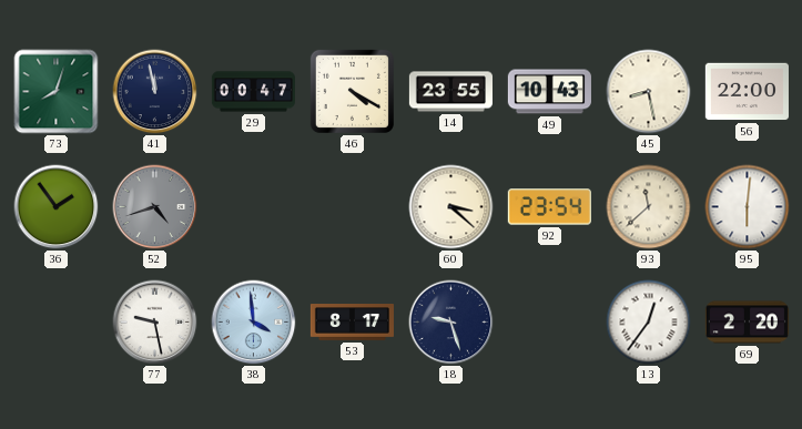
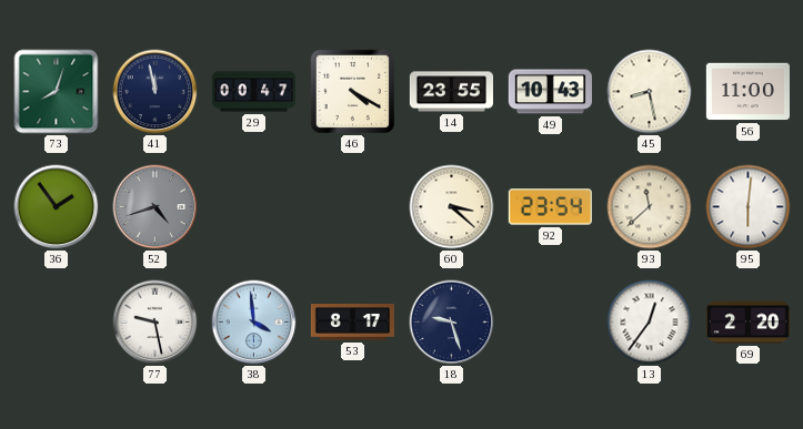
56: 22:00 -> 11:00 (747, 92)
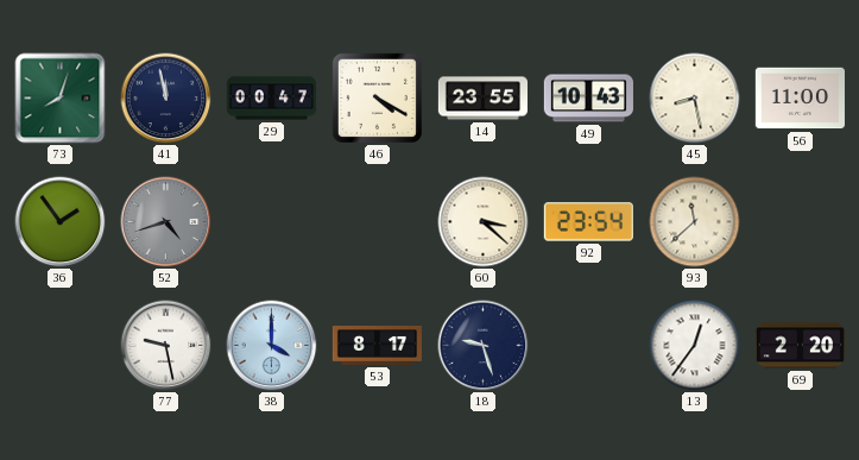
95: 6:01 -> none (749, 207)
38: 3:59 -> 4:00 (272, 346)
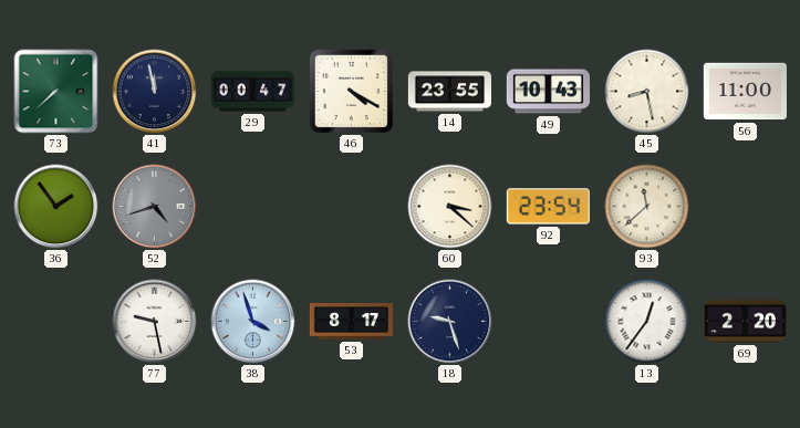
73: 8:03 -> 7:38 (56, 92)
38: 4:00 -> 3:57 (253, 322)
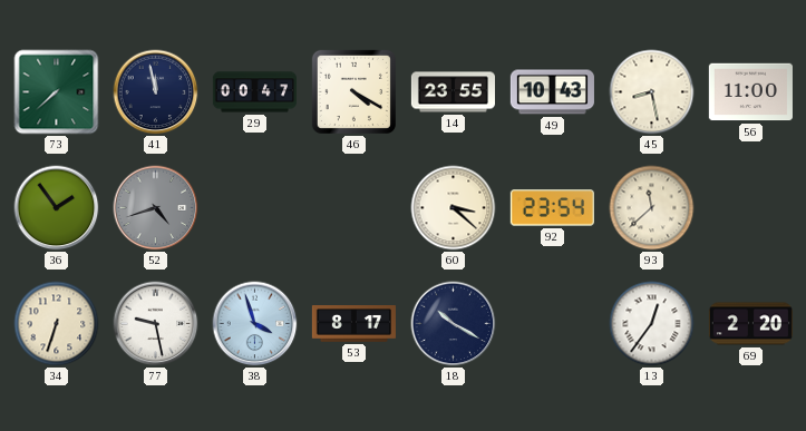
34: none -> 6:33 (57, 324)
18: 9:27 -> 10:20 (454, 324)
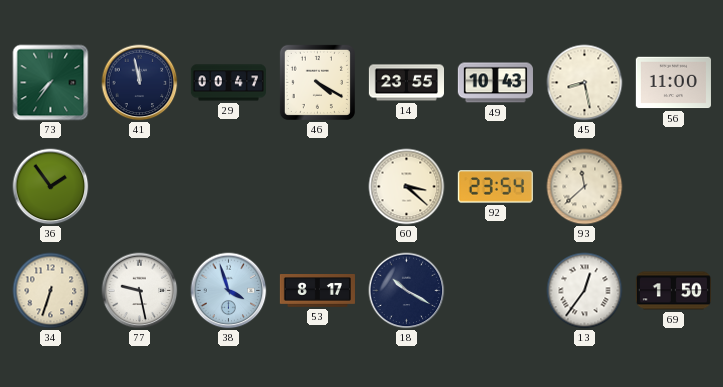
73: 7:38 -> 7:36 (51, 83)
52: 4:42 -> none (156, 208)
69: 2:20 -> 1:50 (673, 291)
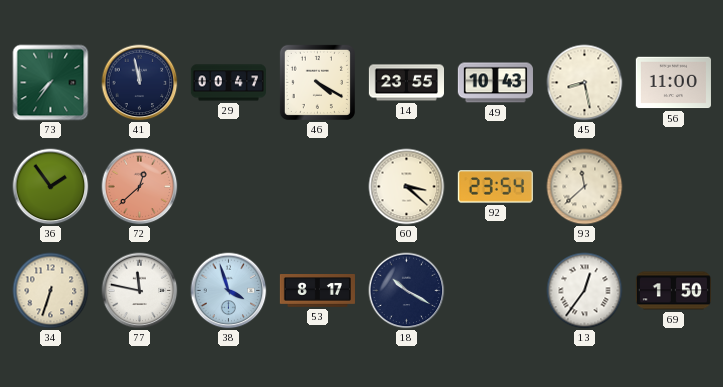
72: none -> 12:38 (140, 187)
77: 9:28 -> 11:47 (140, 291)
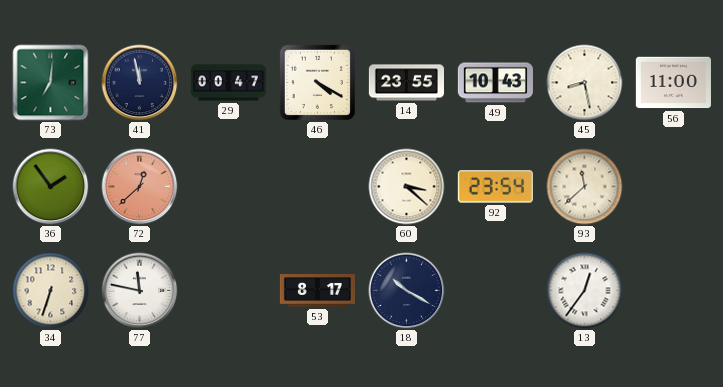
73: 7:36 -> 7:01 (51, 83)
38: 3:57 -> none (229, 291)
69: 1:50 -> none (673, 291)
